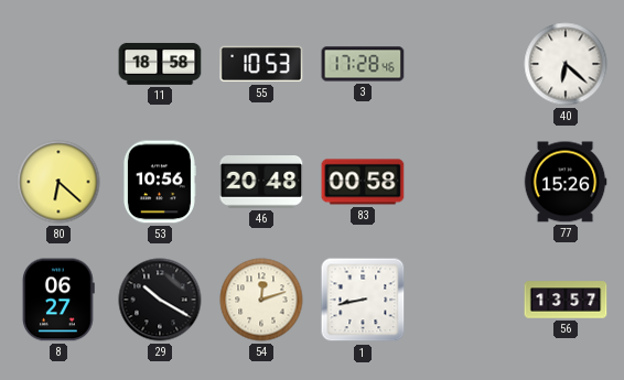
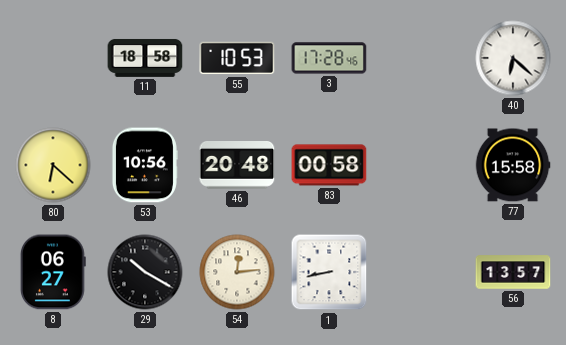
77: 15:26 -> 15:58 (513, 165)
54: 12:12 -> 12:14 (237, 272)
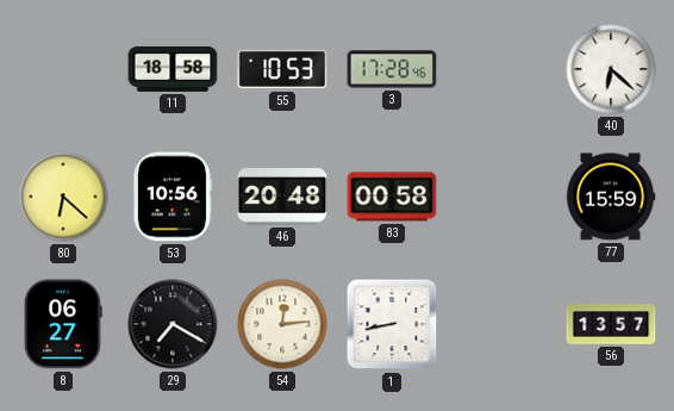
77: 15:58 -> 15:59 (611, 197)
29: 10:20 -> 7:20 (173, 324)
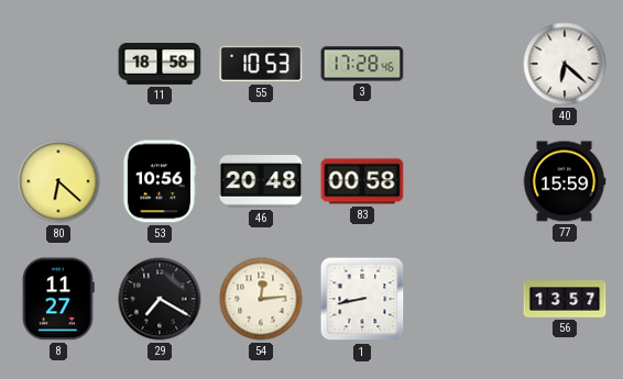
8: 06:27 -> 11:27 (58, 299)
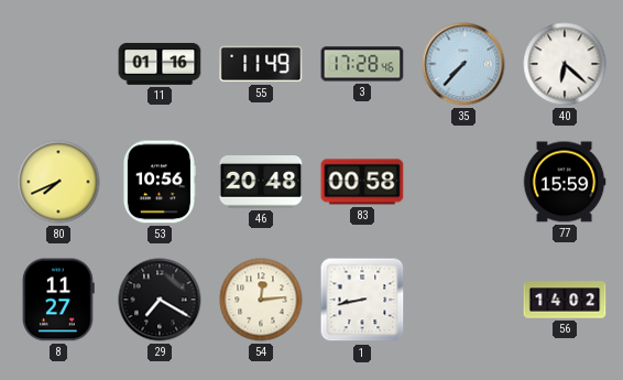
11: 18:58 -> 01:16 (160, 64)
55: 10:53 -> 11:49 (261, 64)
35: none -> 7:37 (463, 64)
80: 6:22 -> 7:41 (58, 182)
56: 13:57 -> 14:02 (565, 300)
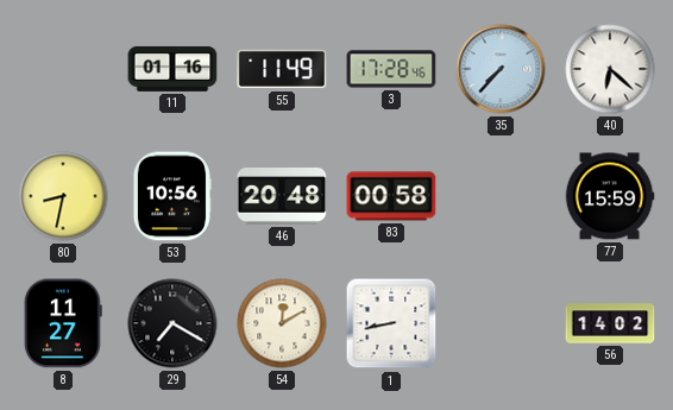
80: 7:41 -> 8:32 (63, 196)
54: 12:14 -> 12:10 (282, 323)
